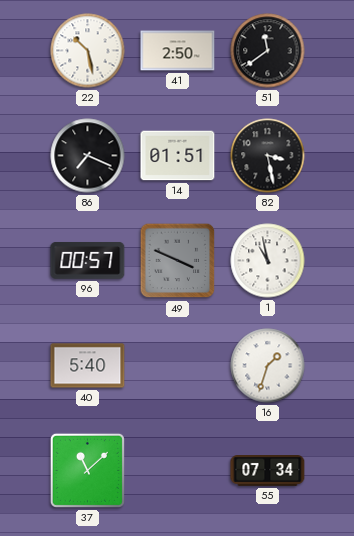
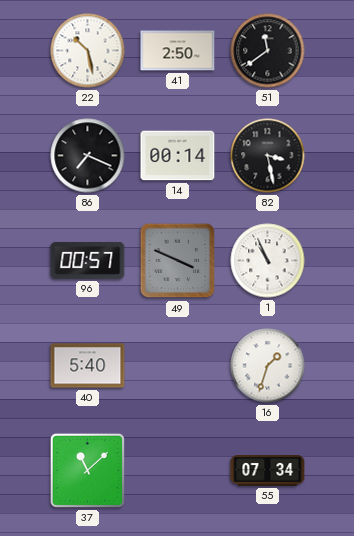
14: 01:51 -> 00:14 (178, 156)
1: 10:58 -> 10:56 (268, 261)
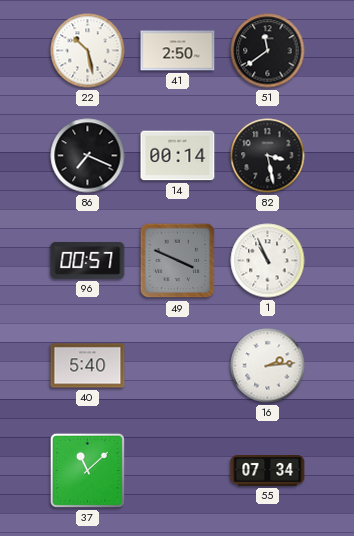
16: 1:33 -> 2:14 (268, 366)
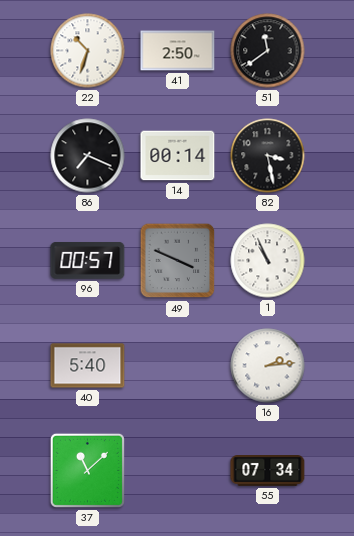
22: 10:28 -> 10:33 (88, 51)
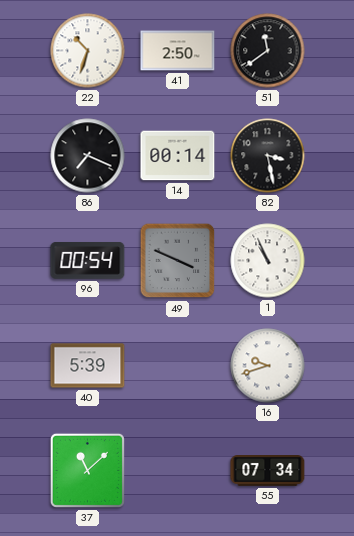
96: 00:57 -> 00:54 (88, 261)
40: 5:40 -> 5:39 (88, 366)
16: 2:14 -> 9:42 (268, 366)
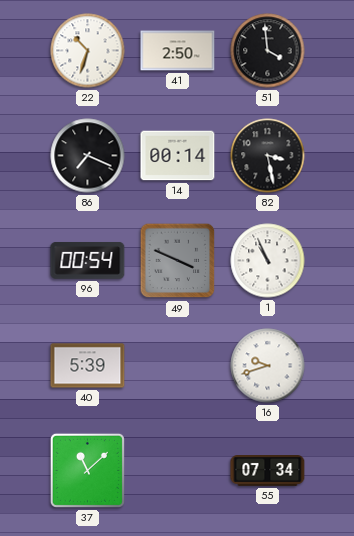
51: 11:39 -> 3:59 (268, 51)
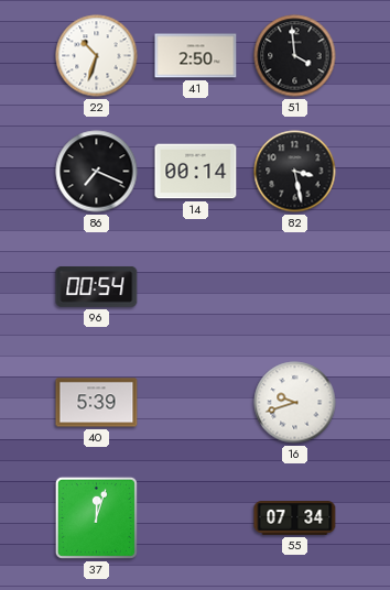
49: 3:49 -> none (178, 261)
1: 10:56 -> none (268, 261)
37: 11:08 -> 12:03 (96, 517)
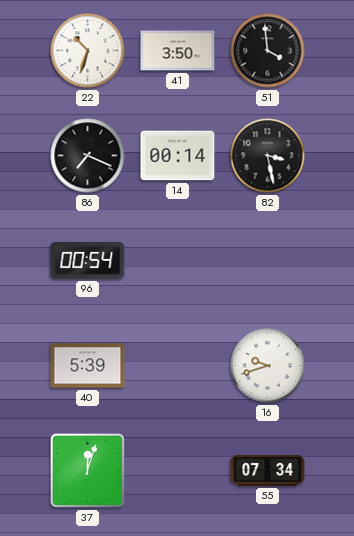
41: 2:50 -> 3:50 (178, 51)
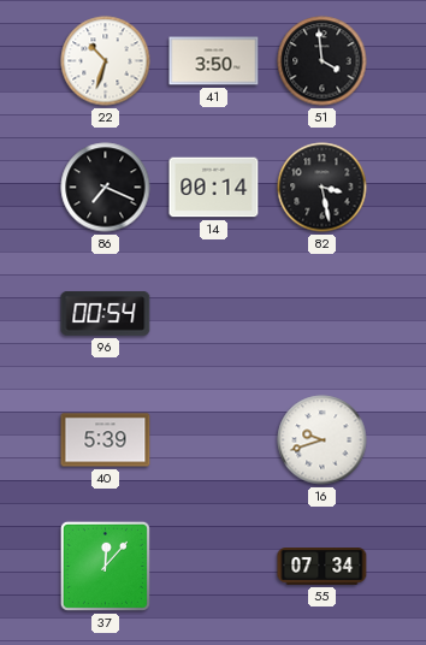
37: 12:03 -> 12:07 (105, 566)
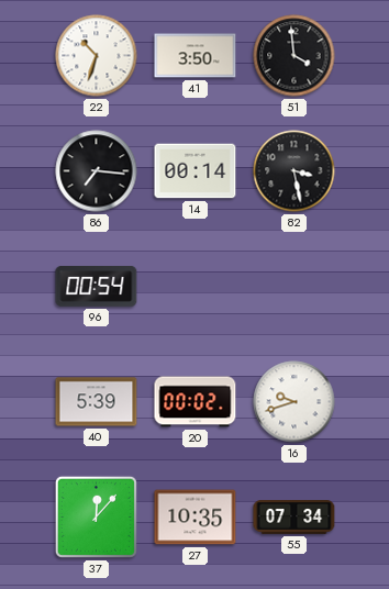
86: 7:19 -> 7:16 (97, 171)
20: none -> 00:02 (196, 402)
27: none -> 10:35 (196, 518)
